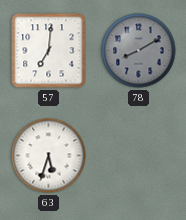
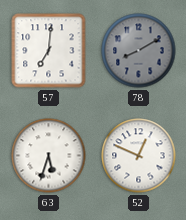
52: none -> 12:49 (139, 156)
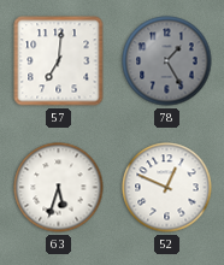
78: 8:10 -> 1:25 (167, 61)
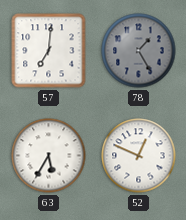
63: 5:33 -> 5:35 (49, 156)
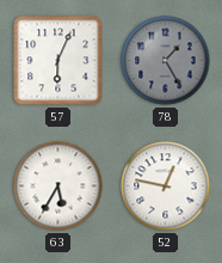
57: 7:01 -> 6:04 (58, 61)
52: 12:49 -> 12:47 (166, 186)
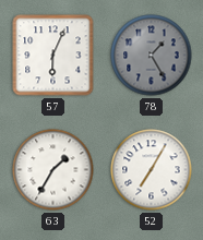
63: 5:35 -> 1:35 (53, 170)
52: 12:47 -> 7:05 (152, 170)
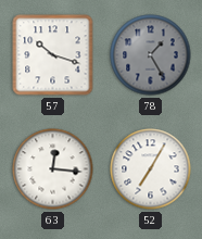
57: 6:04 -> 10:18 (53, 55)
63: 1:35 -> 12:16 (53, 169)
